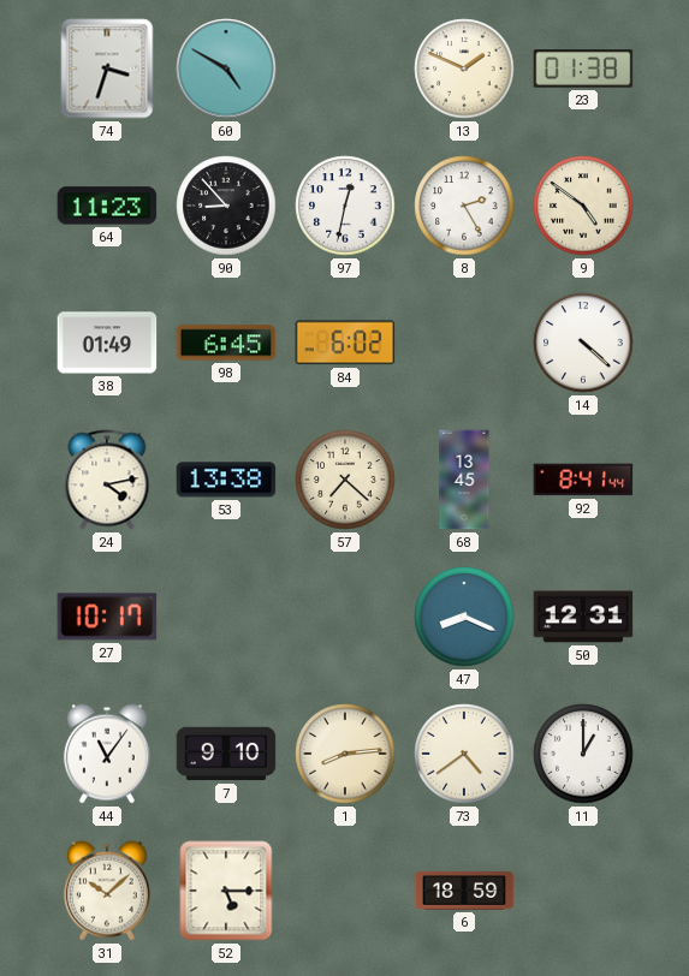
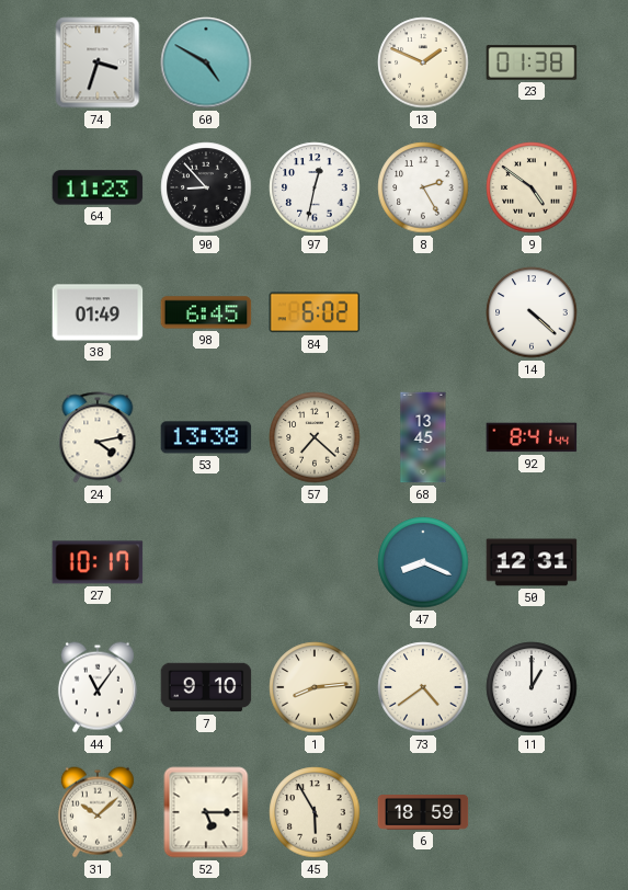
45: none -> 5:55 (315, 812)
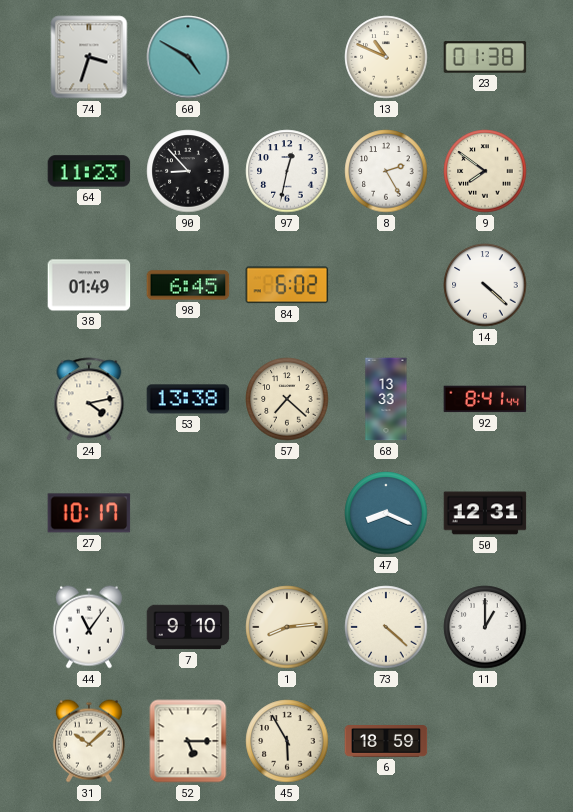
13: 1:49 -> 10:49 (386, 57)
9: 4:51 -> 7:51 (485, 171)
68: 13:45 -> 13:33 (386, 399)
73: 4:39 -> 4:22 (386, 627)
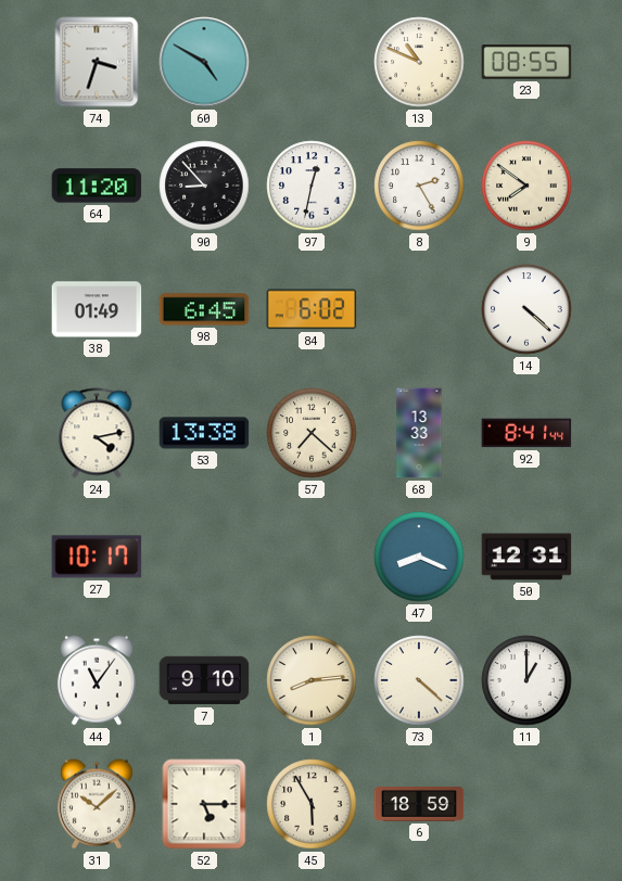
23: 01:38 -> 08:55 (526, 62)
64: 11:23 -> 11:20 (97, 186)
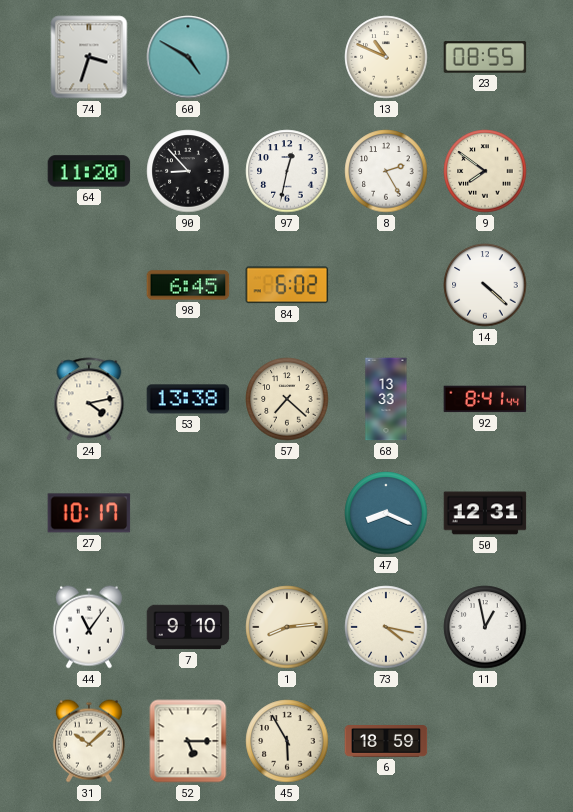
38: 01:49 -> none (97, 309)
73: 4:22 -> 4:17 (386, 627)
11: 1:00 -> 12:58 (485, 627)
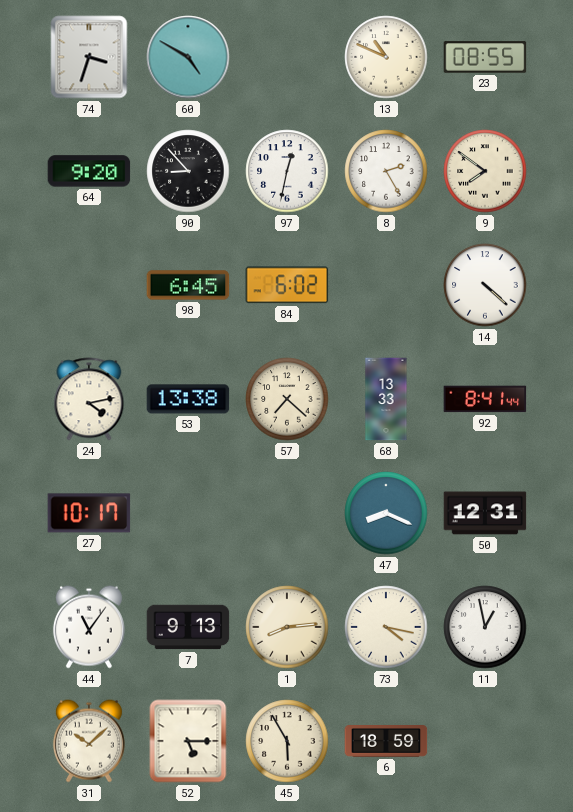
64: 11:20 -> 9:20 (89, 171)
7: 9:10 -> 9:13 (188, 627)
